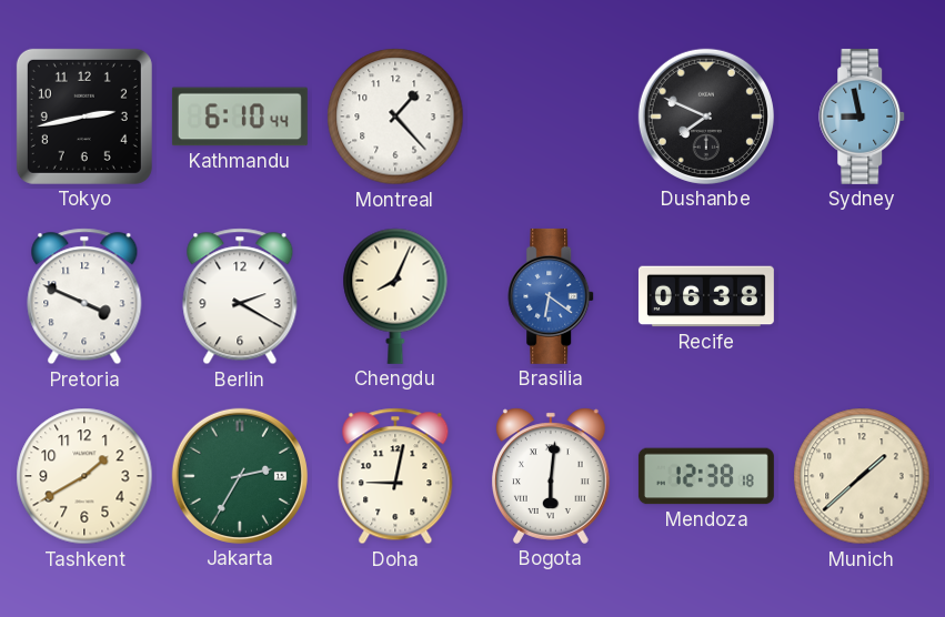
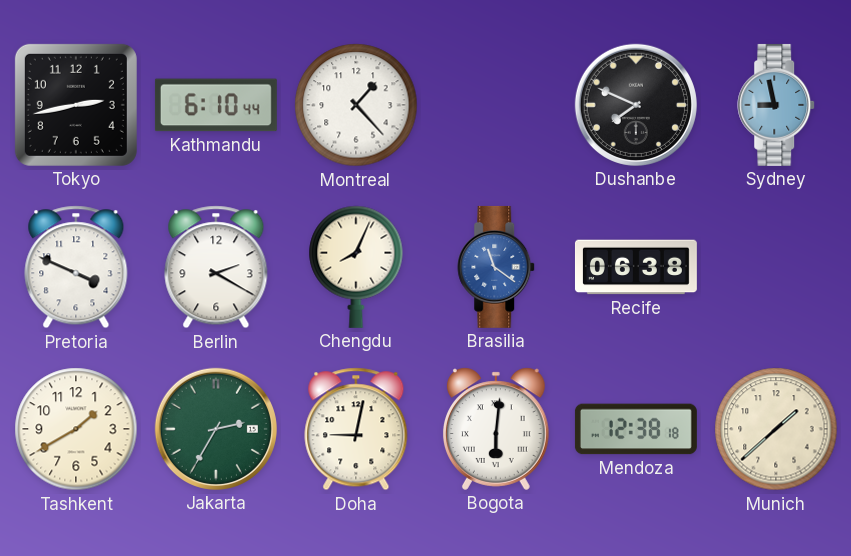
Brasilia: 6:21 -> 11:21 (497, 267)
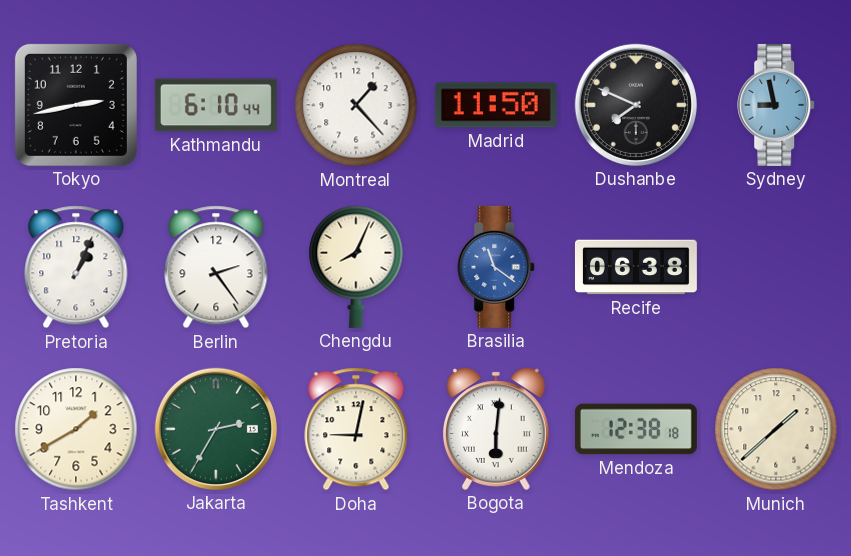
Madrid: none -> 11:50 (496, 105)
Pretoria: 3:49 -> 1:04 (76, 267)
Berlin: 2:20 -> 2:24 (216, 267)
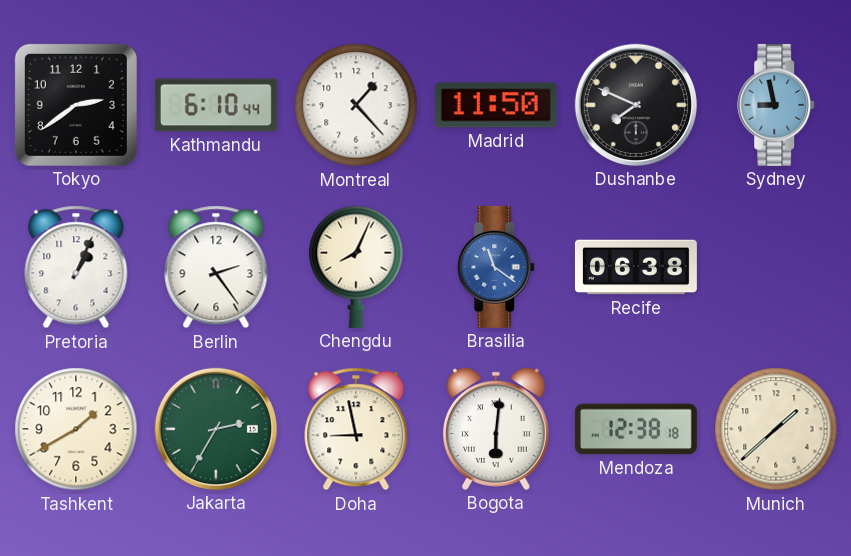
Tokyo: 2:43 -> 2:39 (76, 105)
Doha: 9:02 -> 8:58 (356, 429)
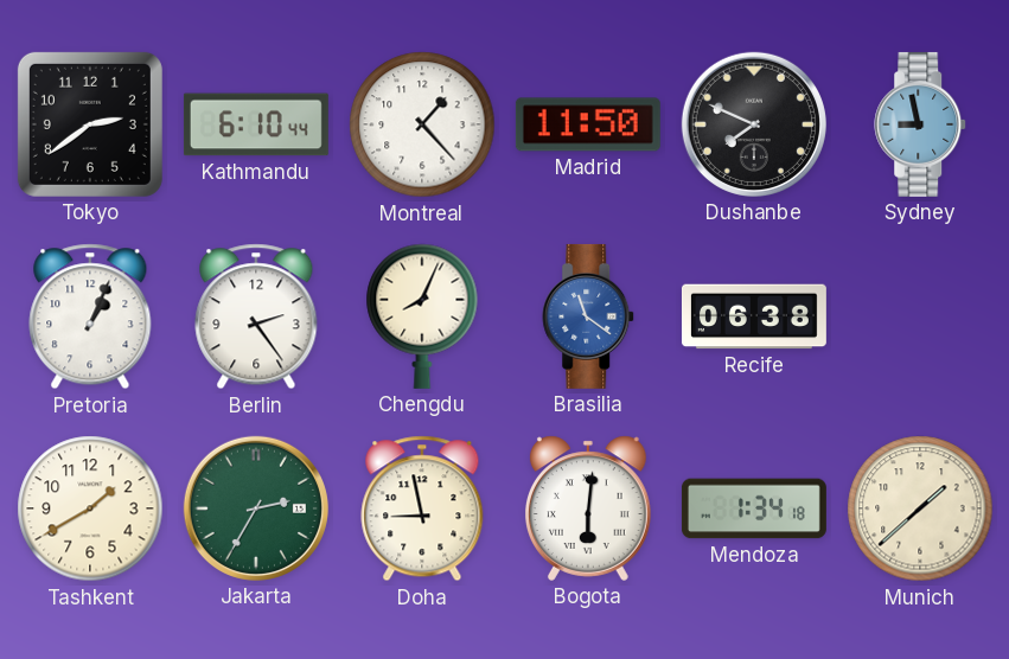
Mendoza: 12:38 -> 1:34 (754, 508)
